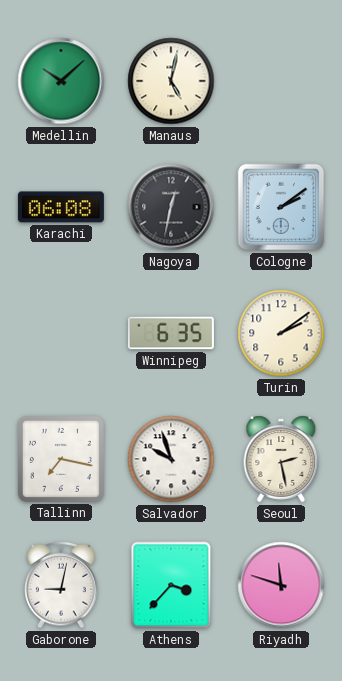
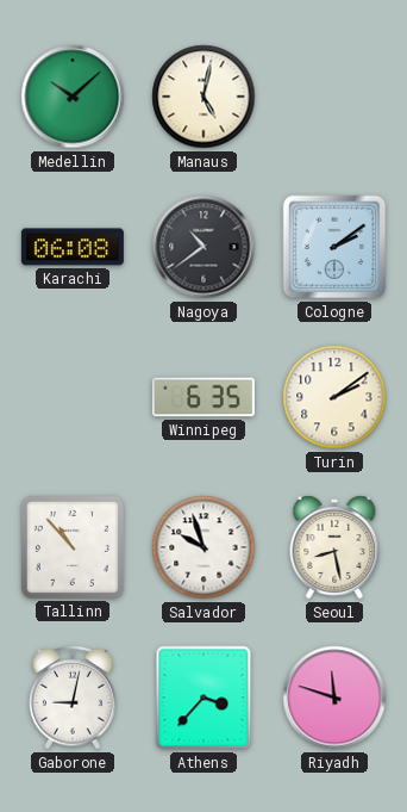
Nagoya: 12:32 -> 10:39 (203, 247)
Tallinn: 7:17 -> 10:53 (73, 547)
Seoul: 2:28 -> 8:28 (334, 547)
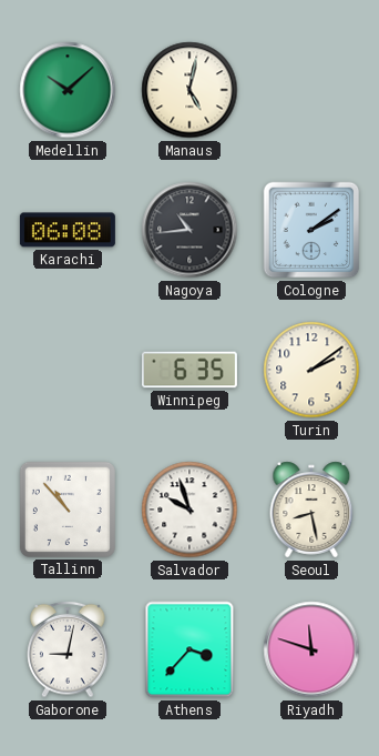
Nagoya: 10:39 -> 10:44 (189, 230)
